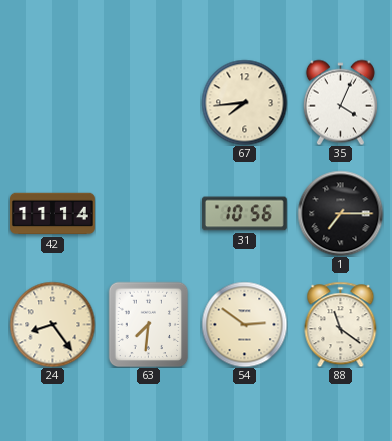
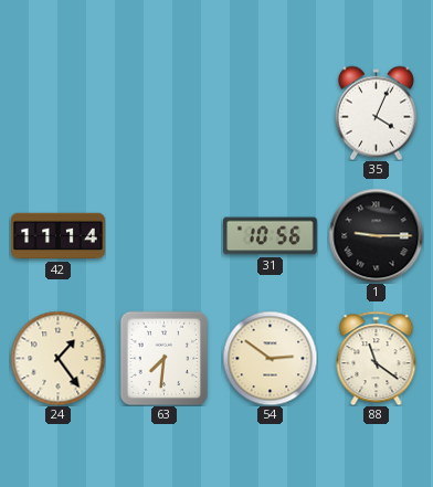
67: 7:44 -> none (244, 102)
1: 7:15 -> 9:15 (376, 235)
24: 8:24 -> 1:24 (57, 358)
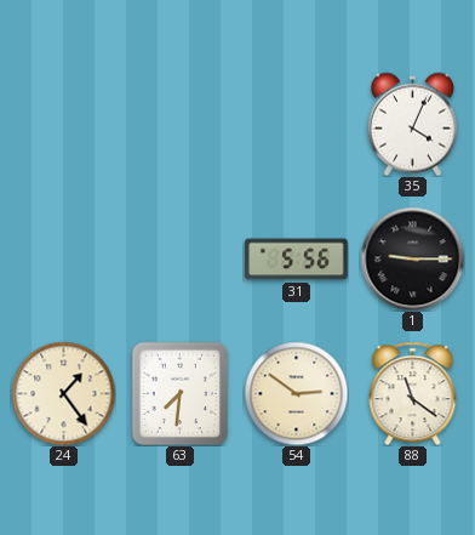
42: 11:14 -> none (59, 236)
31: 10:56 -> 5:56 (296, 260)
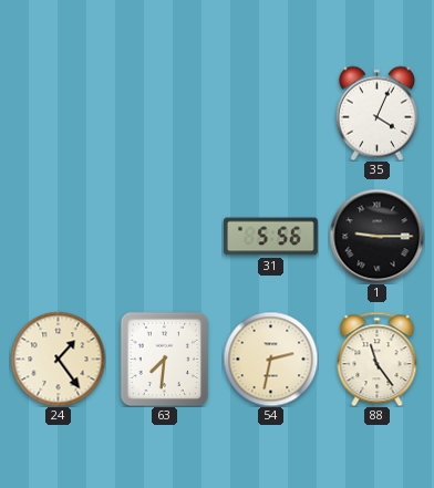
54: 2:51 -> 2:32 (270, 359)
88: 11:21 -> 11:24 (378, 359)
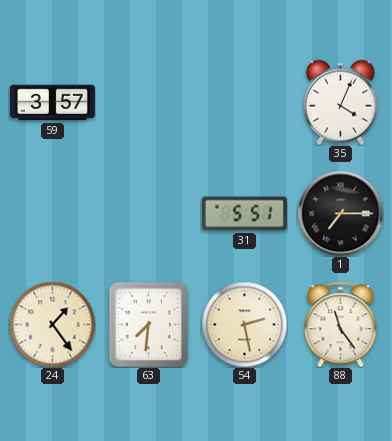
59: none -> 3:57 (53, 103)
31: 5:56 -> 5:51 (244, 214)
1: 9:15 -> 7:15 (340, 213)
54: 2:32 -> 2:28 (244, 324)
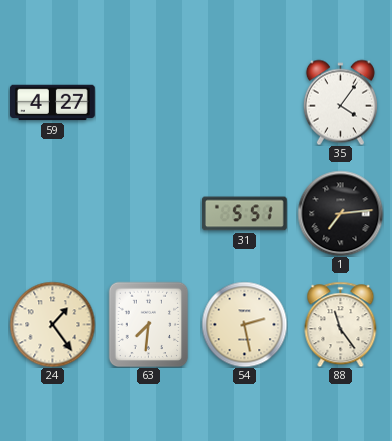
59: 3:57 -> 4:27 (53, 103)
35: 4:04 -> 4:06 (340, 102)
1: 7:15 -> 7:14 (340, 213)
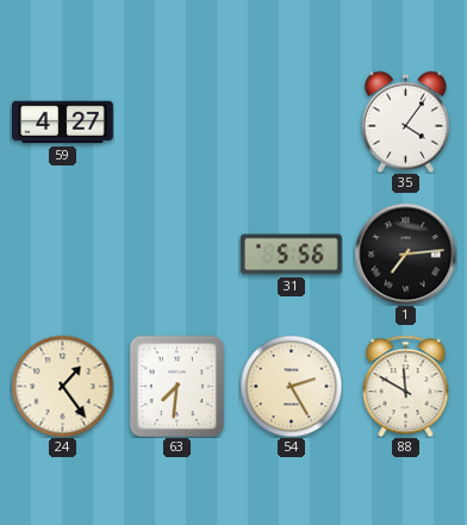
31: 5:51 -> 5:56 (291, 255)
54: 2:28 -> 2:25 (291, 386)
88: 11:24 -> 11:50 (406, 386)
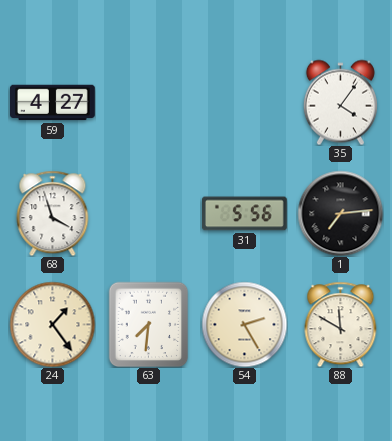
68: none -> 3:57 (53, 213)
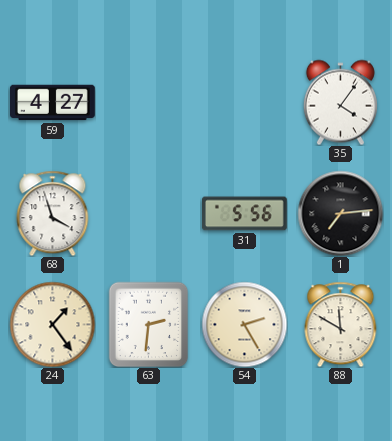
63: 7:31 -> 2:31 (149, 324)
